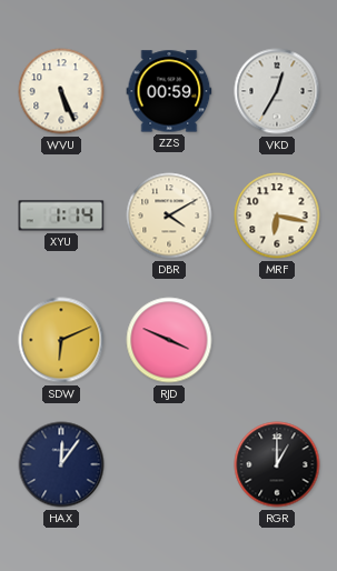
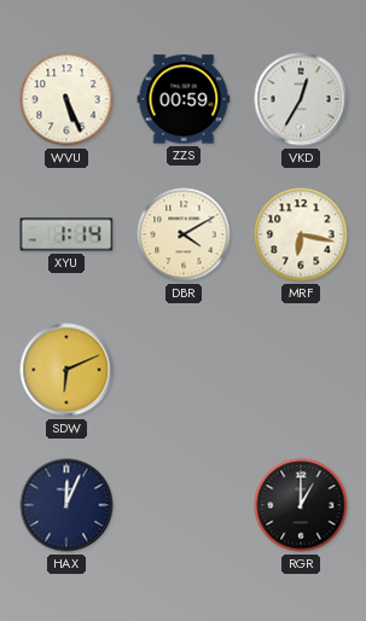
RJD: 3:49 -> none (169, 340)
HAX: 12:06 -> 12:04 (66, 505)
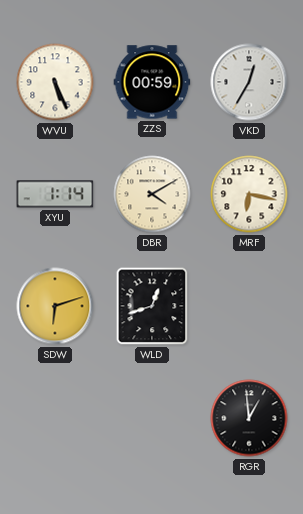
SDW: 6:11 -> 6:12 (55, 306)
WLD: none -> 12:42 (152, 306)
HAX: 12:04 -> none (66, 505)
RGR: 1:00 -> 12:59 (249, 418)
